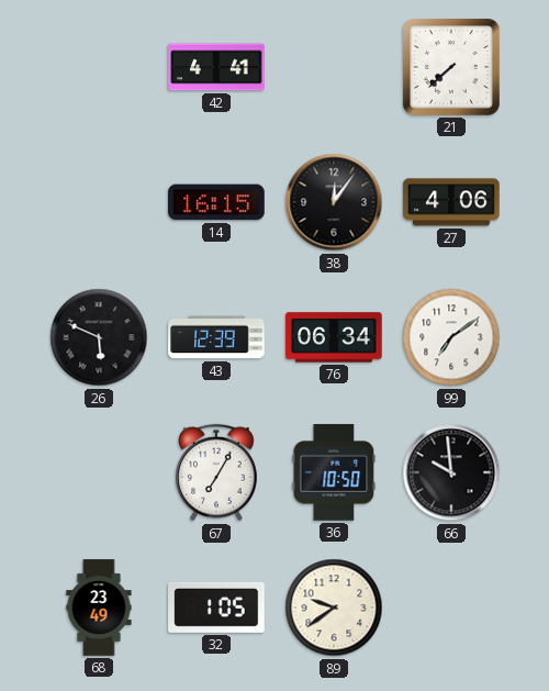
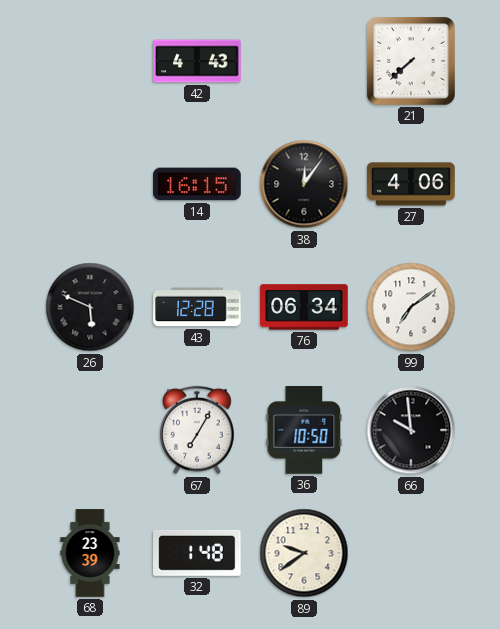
42: 4:41 -> 4:43 (197, 61)
43: 12:39 -> 12:28 (197, 307)
68: 23:49 -> 23:39 (90, 553)
32: 1:05 -> 1:48 (197, 553)
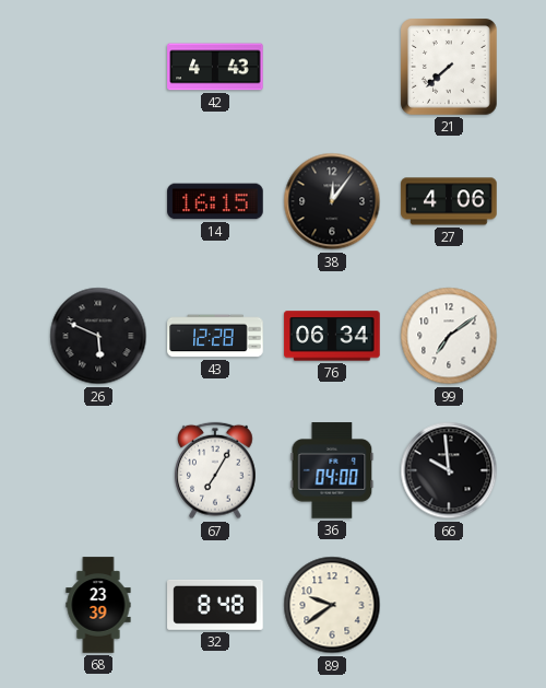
36: 10:50 -> 04:00 (332, 470)
32: 1:48 -> 8:48 (215, 605)
